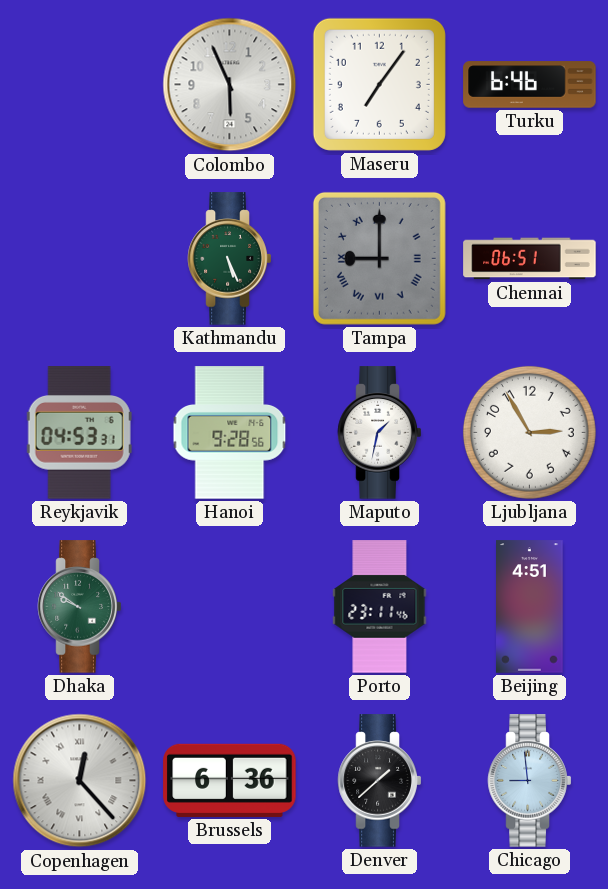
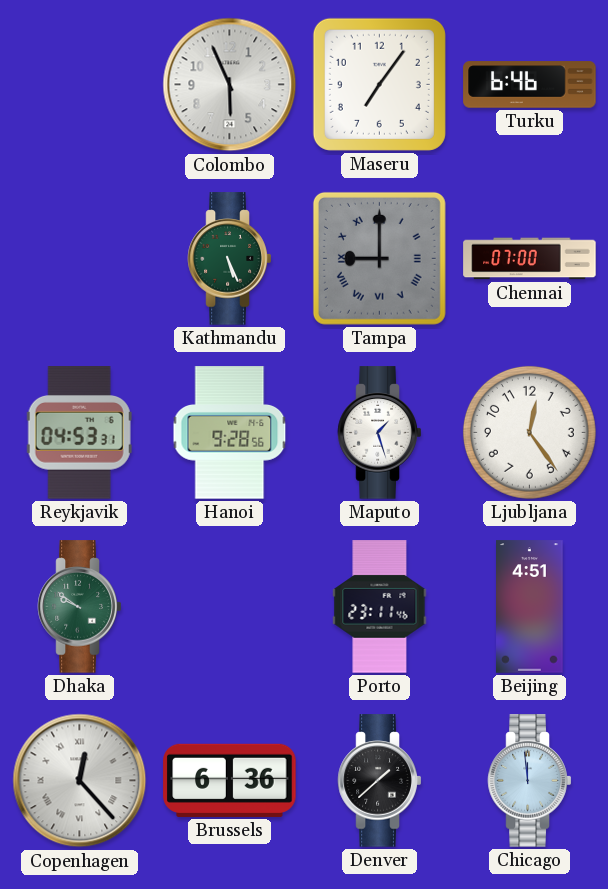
Chennai: 06:51 -> 07:00 (530, 259)
Maputo: 1:32 -> 1:27 (380, 433)
Ljubljana: 2:55 -> 12:24 (529, 432)
Chicago: 8:59 -> 11:59 (530, 781)
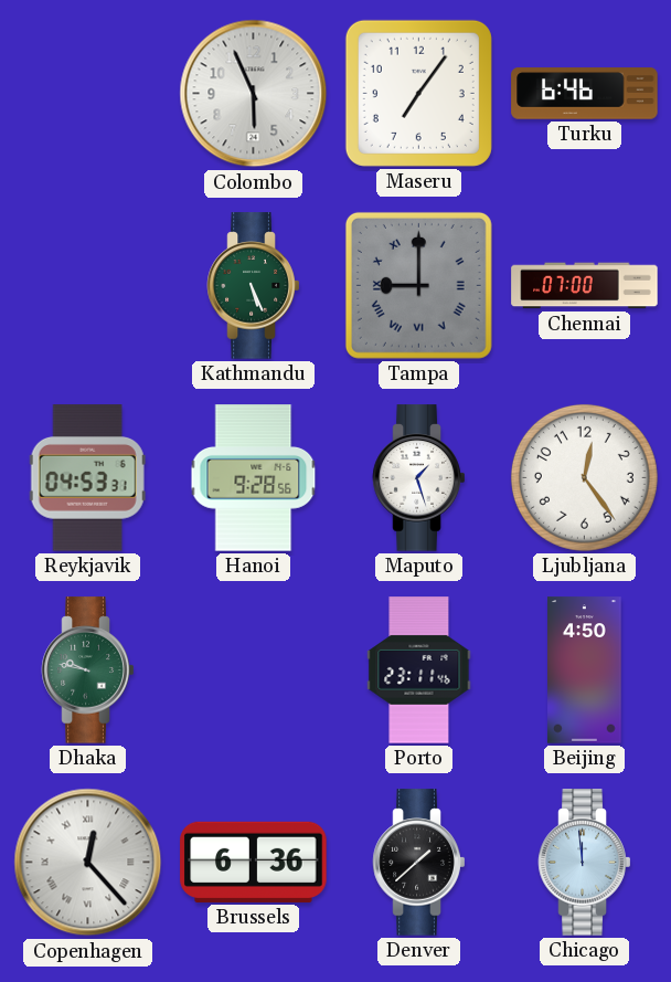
Dhaka: 9:51 -> 9:47 (88, 670)
Beijing: 4:51 -> 4:50 (585, 670)
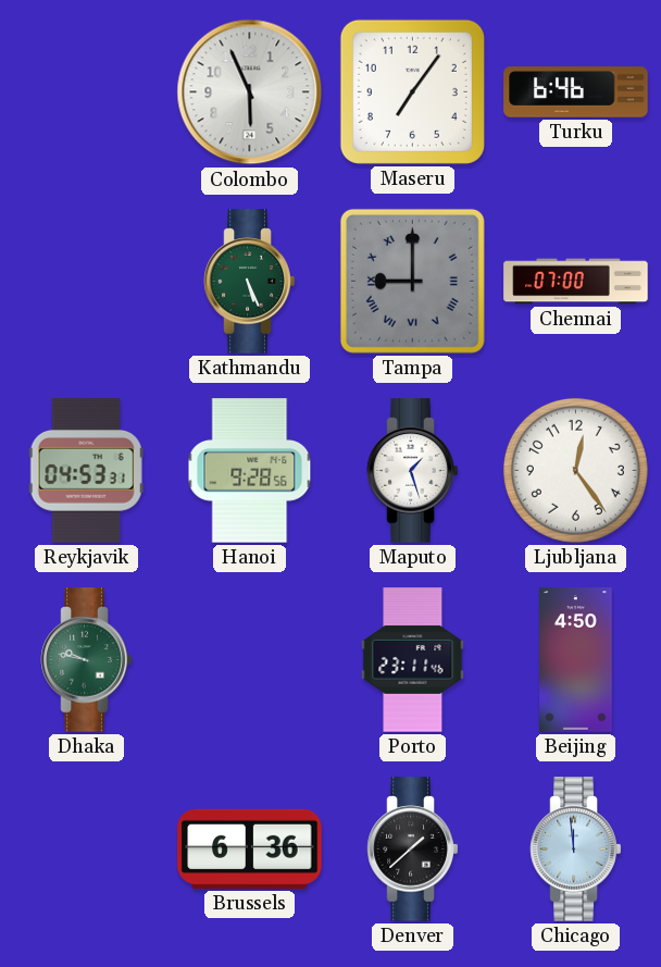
Copenhagen: 12:23 -> none (88, 863)
